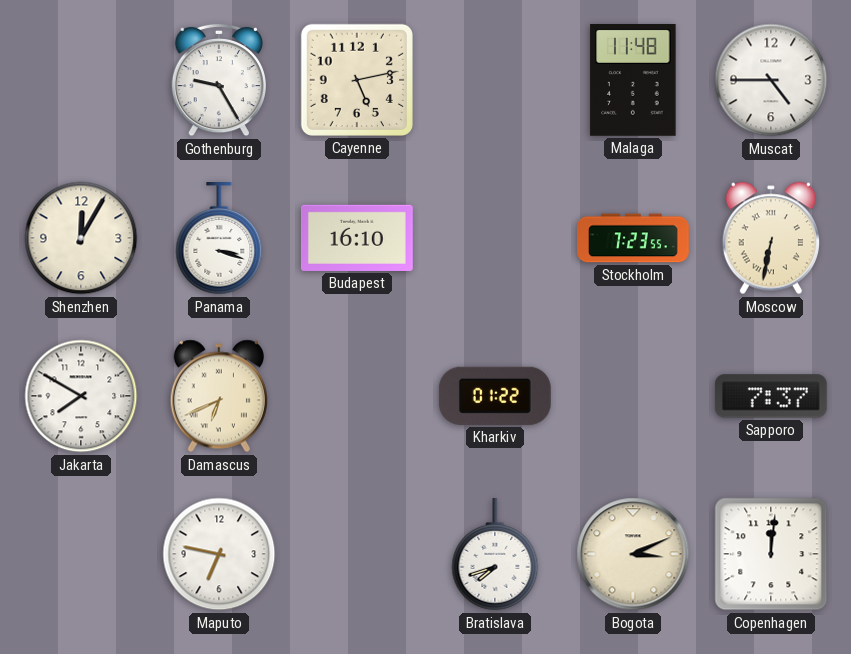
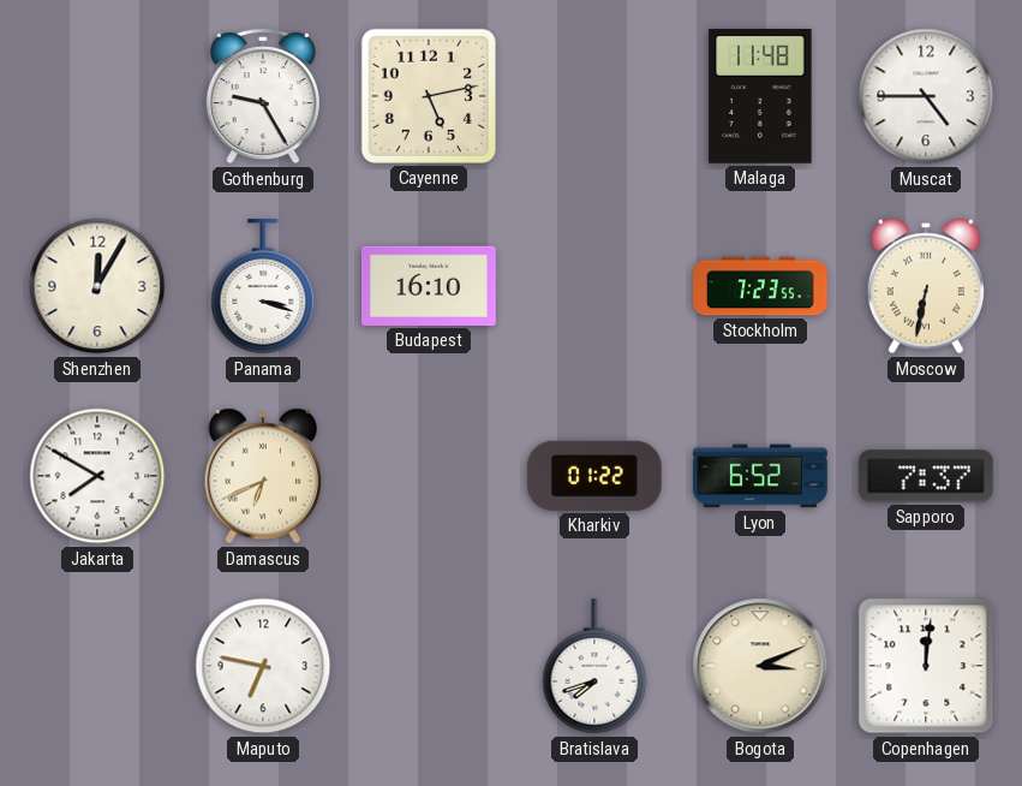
Lyon: none -> 6:52 (760, 476)
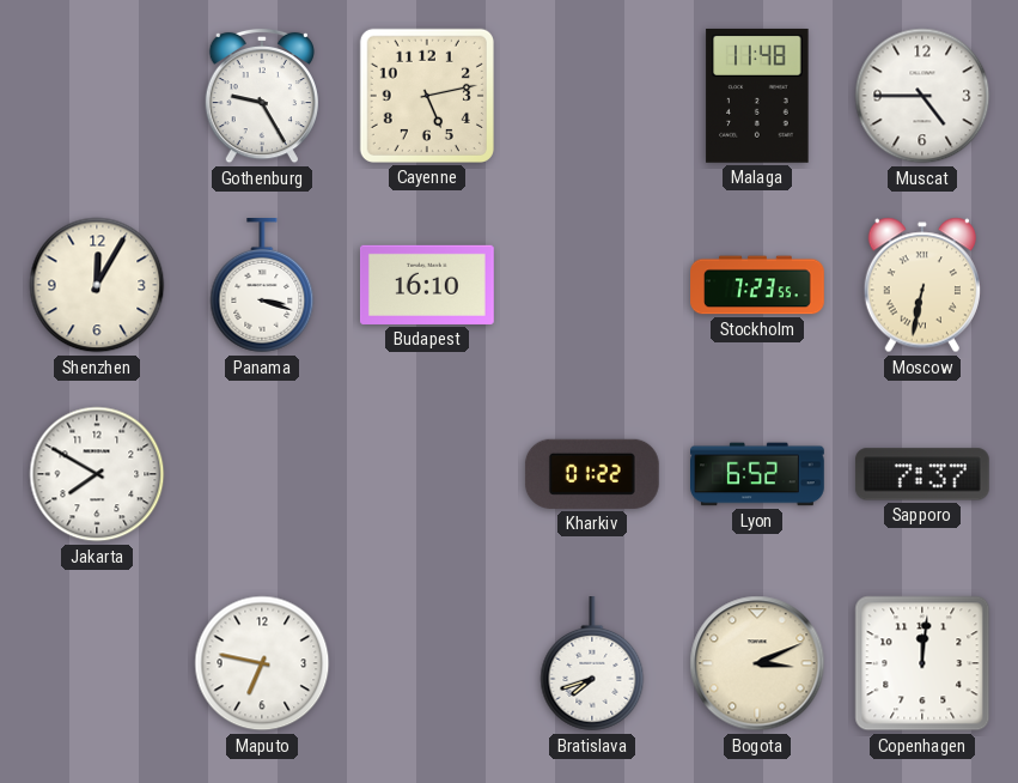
Damascus: 6:41 -> none (263, 476)
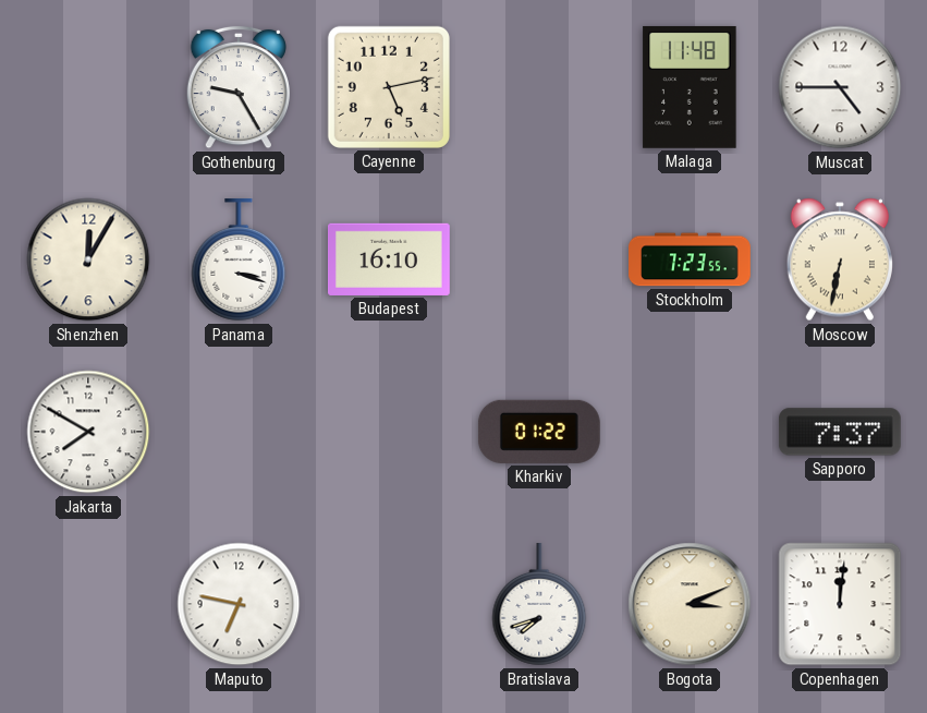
Lyon: 6:52 -> none (757, 474)
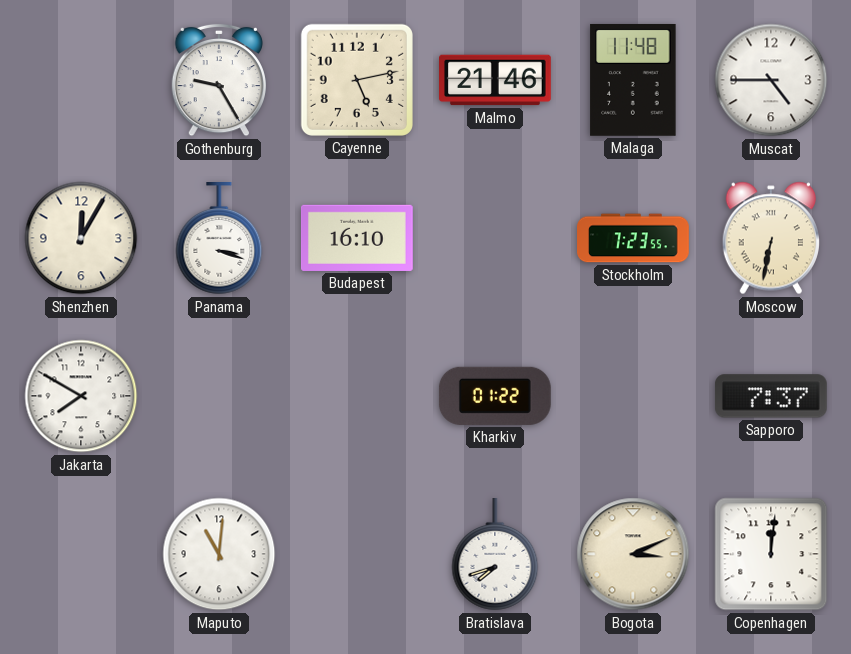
Malmo: none -> 21:46 (496, 80)
Maputo: 6:47 -> 11:01 (219, 554)
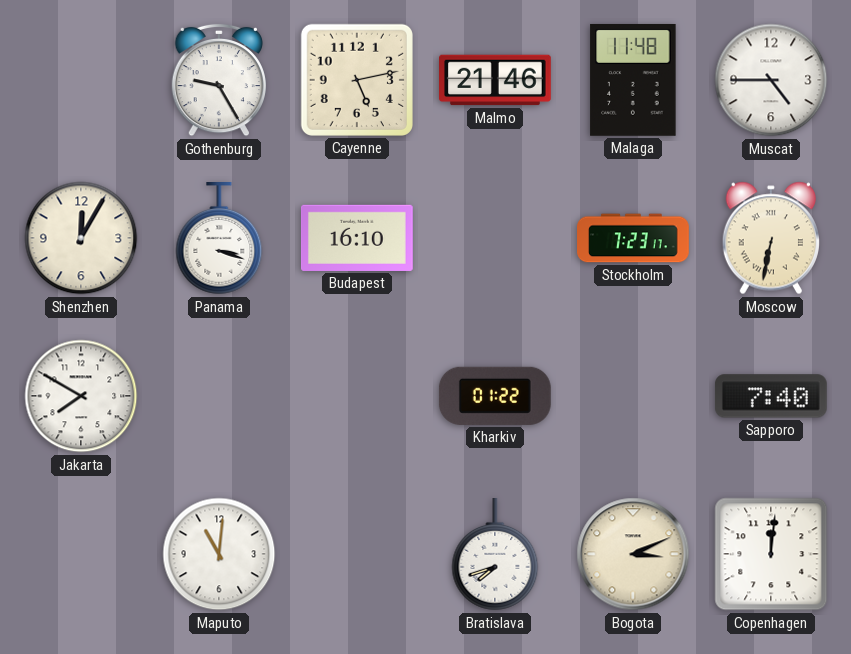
Stockholm: 7:23:55 -> 7:23:17 (633, 238)
Sapporo: 7:37 -> 7:40 (771, 396)
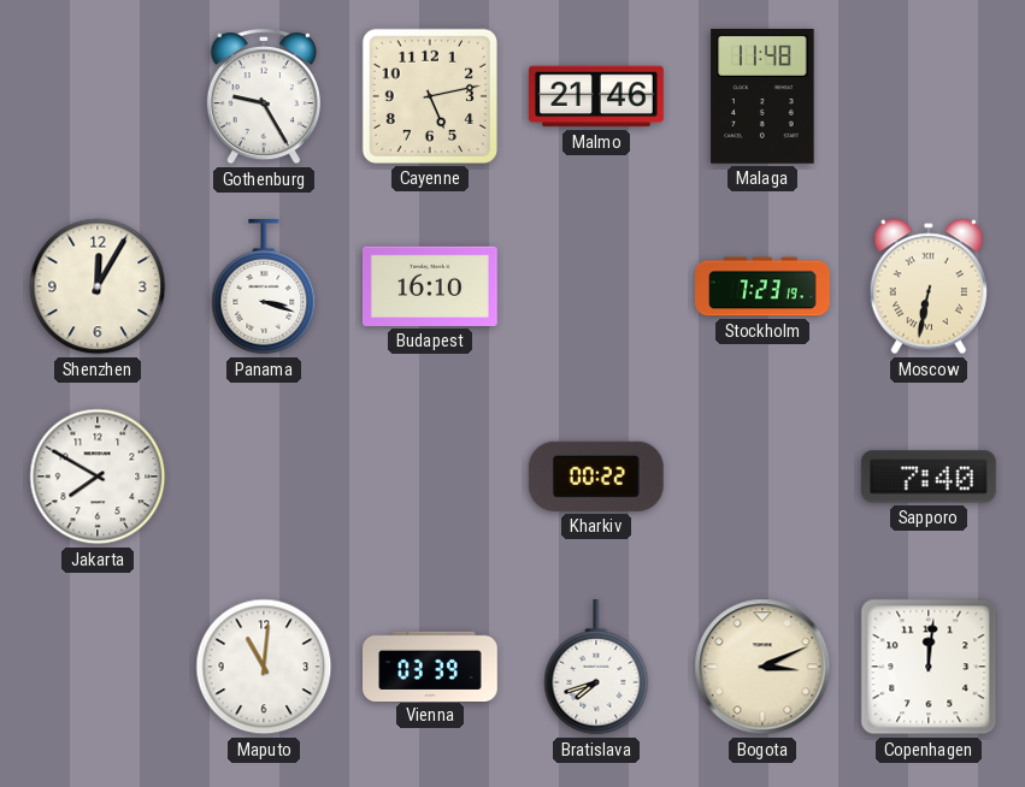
Muscat: 4:45 -> none (771, 80)
Stockholm: 7:23:17 -> 7:23:19 (762, 286)
Kharkiv: 01:22 -> 00:22 (596, 477)
Vienna: none -> 03:39 (431, 665)
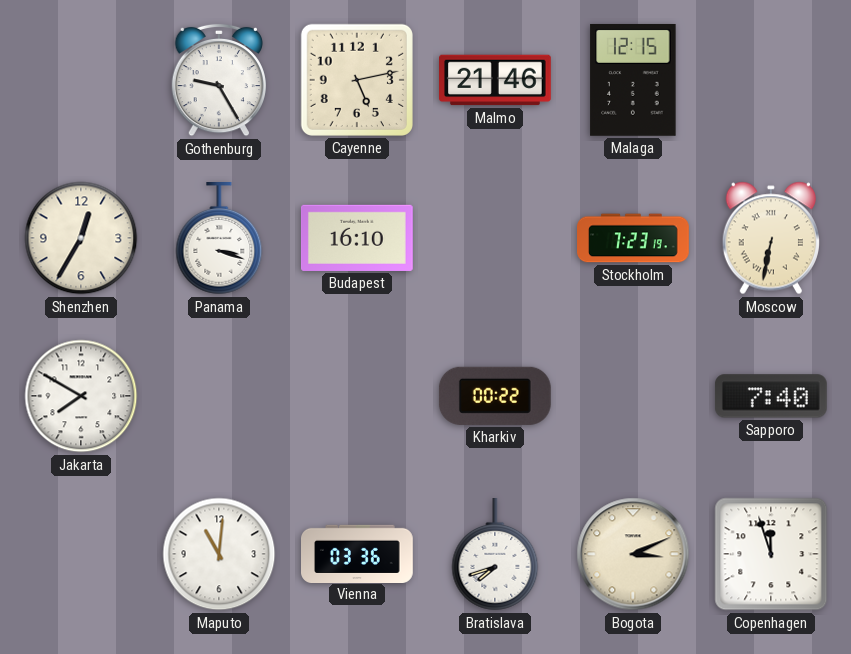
Malaga: 11:48 -> 12:15 (633, 80)
Shenzhen: 12:05 -> 12:35 (81, 238)
Vienna: 03:39 -> 03:36 (358, 553)
Copenhagen: 12:01 -> 11:57 (771, 554)
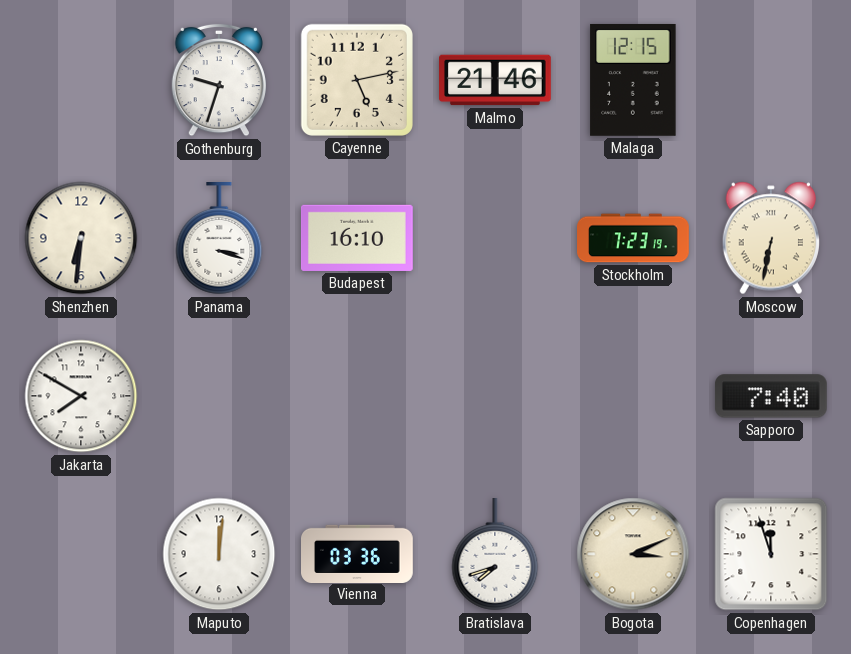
Gothenburg: 9:25 -> 9:33 (219, 80)
Shenzhen: 12:35 -> 6:31 (81, 238)
Kharkiv: 00:22 -> none (495, 396)
Maputo: 11:01 -> 12:01 (219, 554)
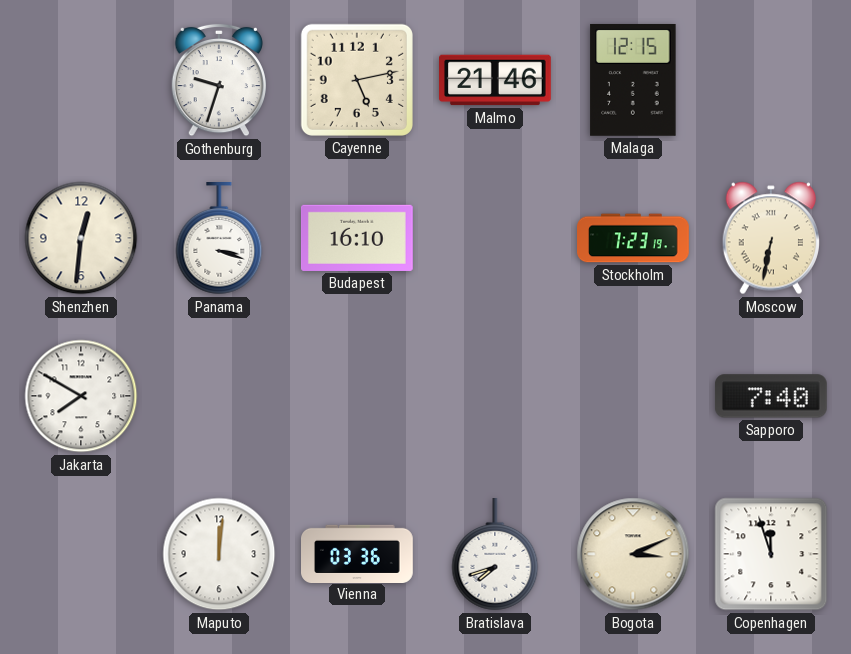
Shenzhen: 6:31 -> 12:31 (81, 238)
